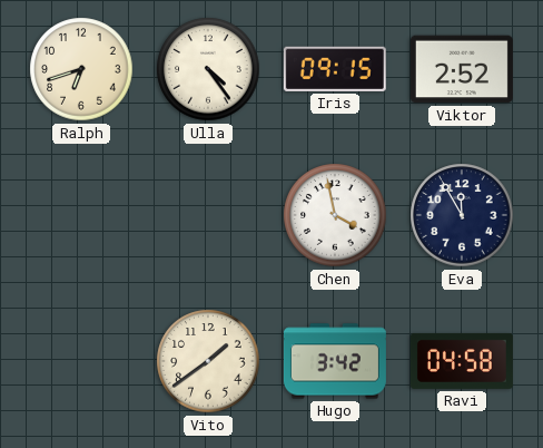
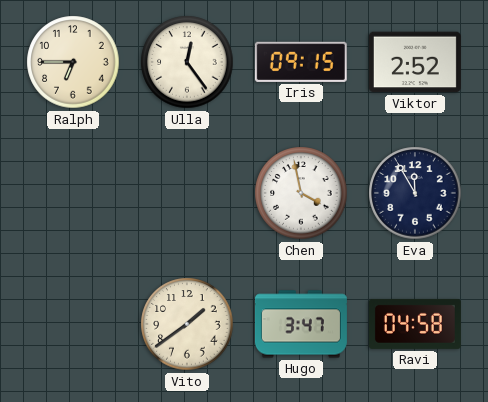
Ralph: 6:42 -> 6:45 (73, 62)
Ulla: 4:24 -> 12:24 (187, 62)
Hugo: 3:42 -> 3:47 (301, 324)
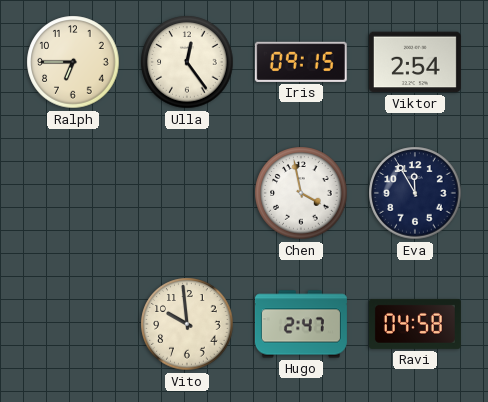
Viktor: 2:52 -> 2:54 (415, 62)
Vito: 1:39 -> 9:59 (187, 324)
Hugo: 3:47 -> 2:47 (301, 324)
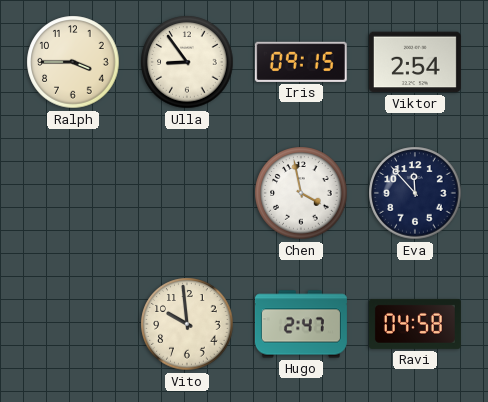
Ralph: 6:45 -> 3:45 (73, 62)
Ulla: 12:24 -> 8:54 (187, 62)
Eva: 11:55 -> 11:53 (415, 193)
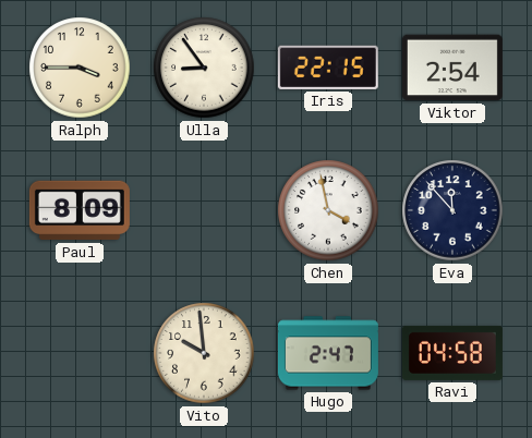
Iris: 09:15 -> 22:15 (328, 68)
Paul: none -> 8:09 (80, 210)
